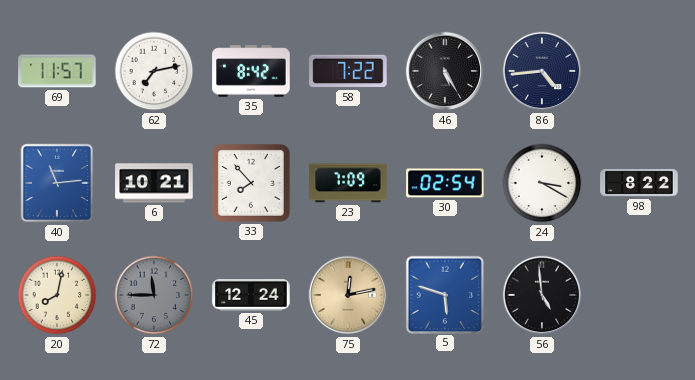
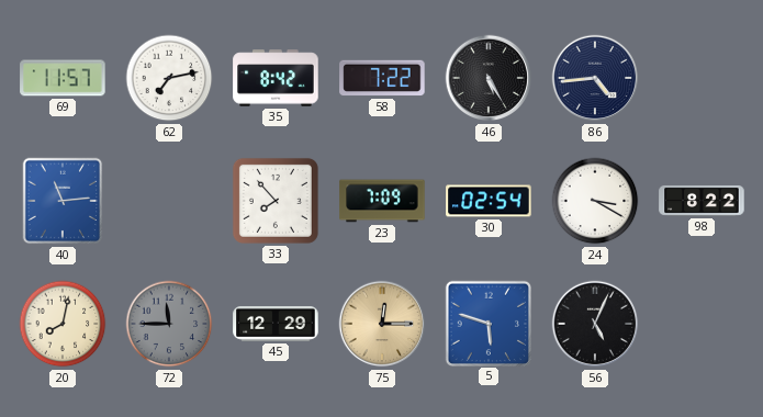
6: 10:21 -> none (154, 183)
45: 12:24 -> 12:29 (276, 325)
75: 12:13 -> 12:15 (382, 324)
56: 4:59 -> 5:04 (595, 324)
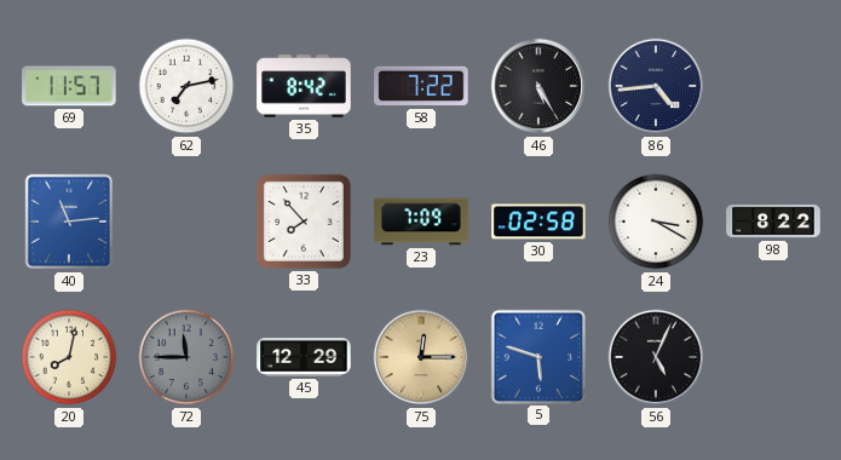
30: 02:54 -> 02:58 (538, 222)
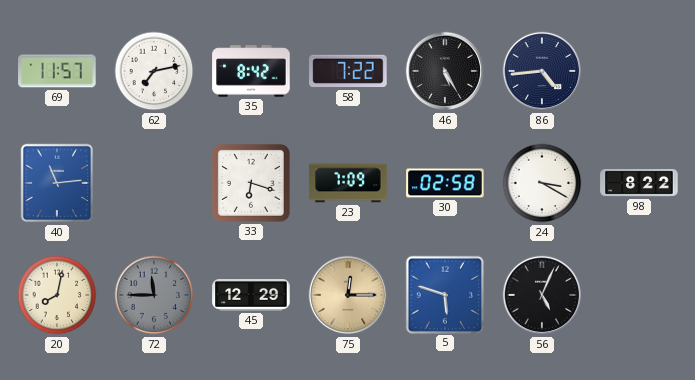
33: 7:53 -> 6:18 (251, 183)
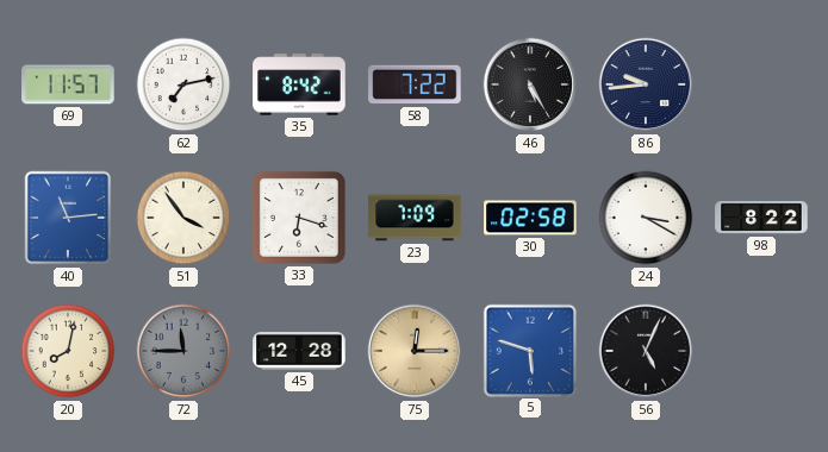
86: 4:44 -> 9:44 (646, 84)
51: none -> 3:54 (183, 218)
45: 12:29 -> 12:28 (299, 352)
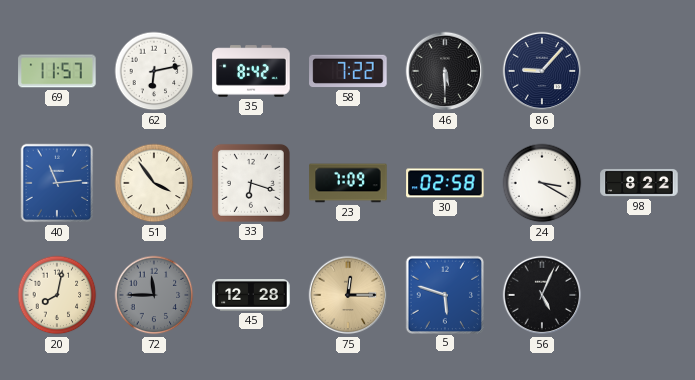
62: 7:13 -> 6:13 (154, 71)
46: 5:25 -> 5:30 (445, 71)
86: 9:44 -> 9:07 (542, 71)
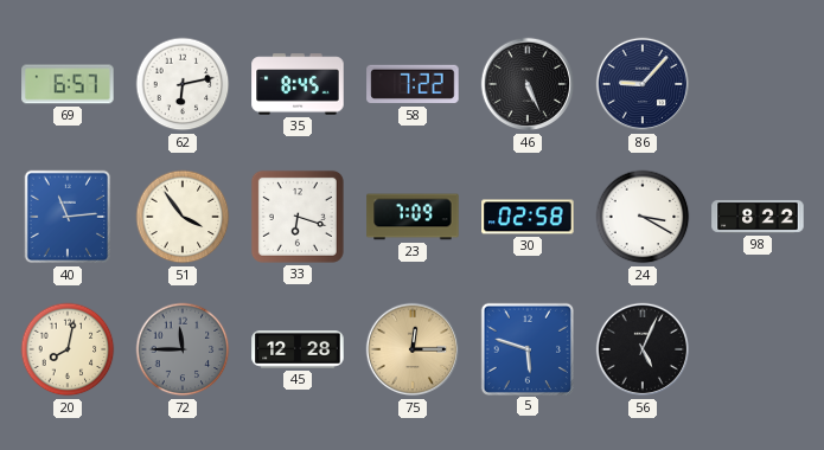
69: 11:57 -> 6:57 (68, 84)
35: 8:42 -> 8:45 (298, 84)
46: 5:30 -> 5:26 (528, 84)
